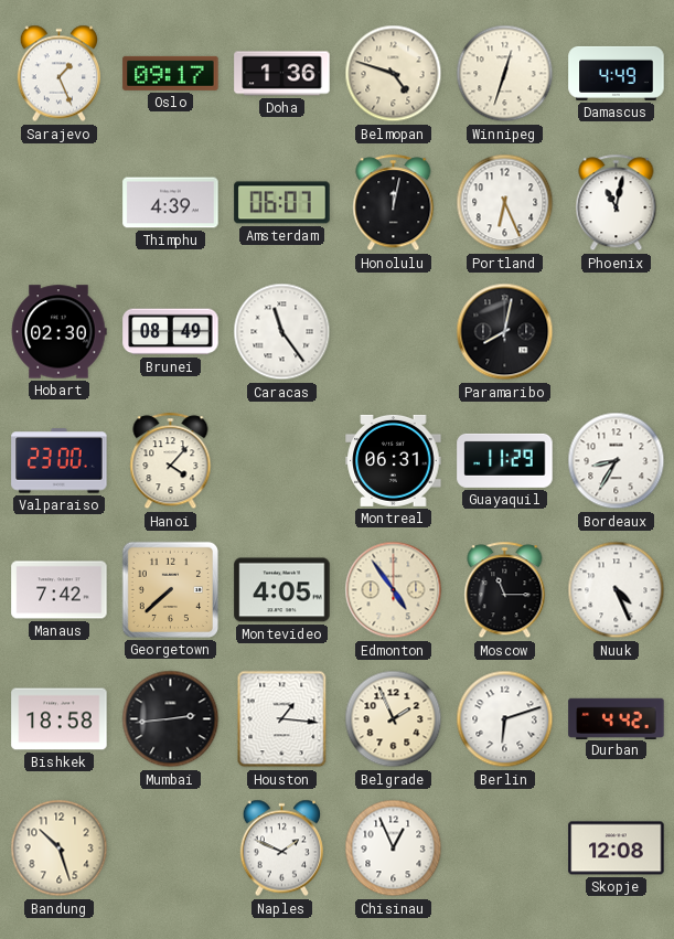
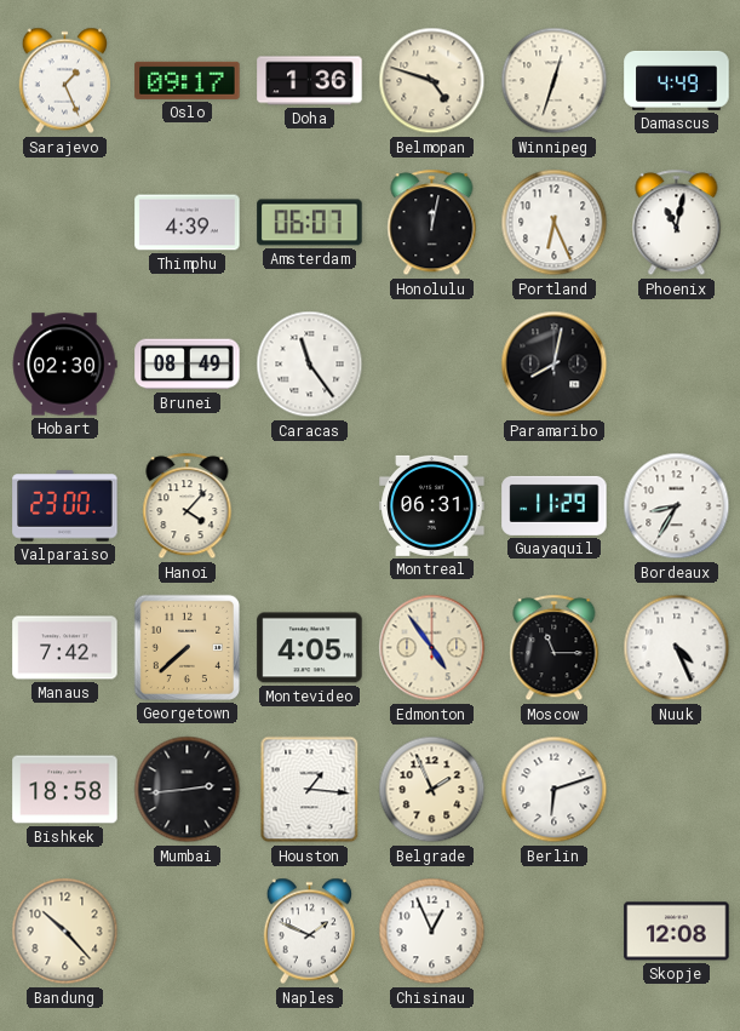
Durban: 4:42 -> none (617, 718)
Bandung: 10:27 -> 10:23 (65, 932)
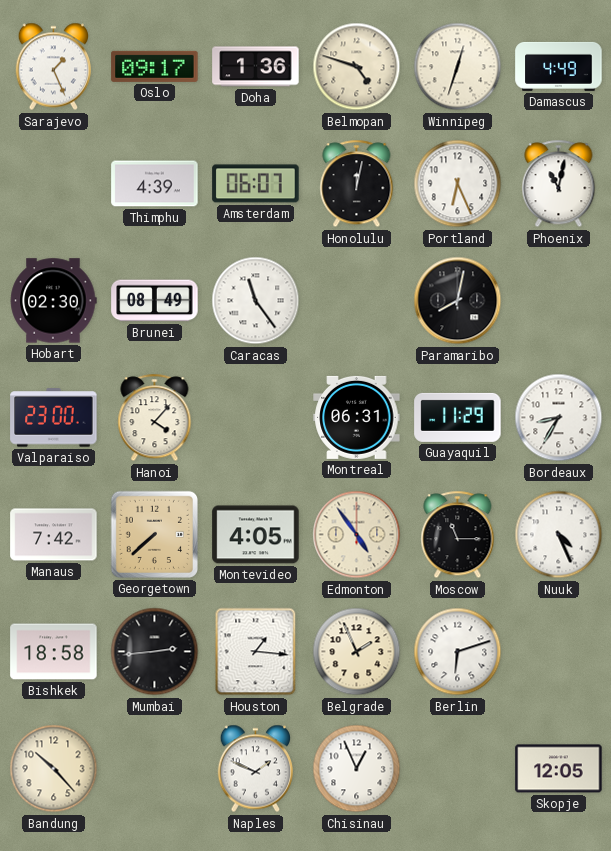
Skopje: 12:08 -> 12:05 (559, 769)
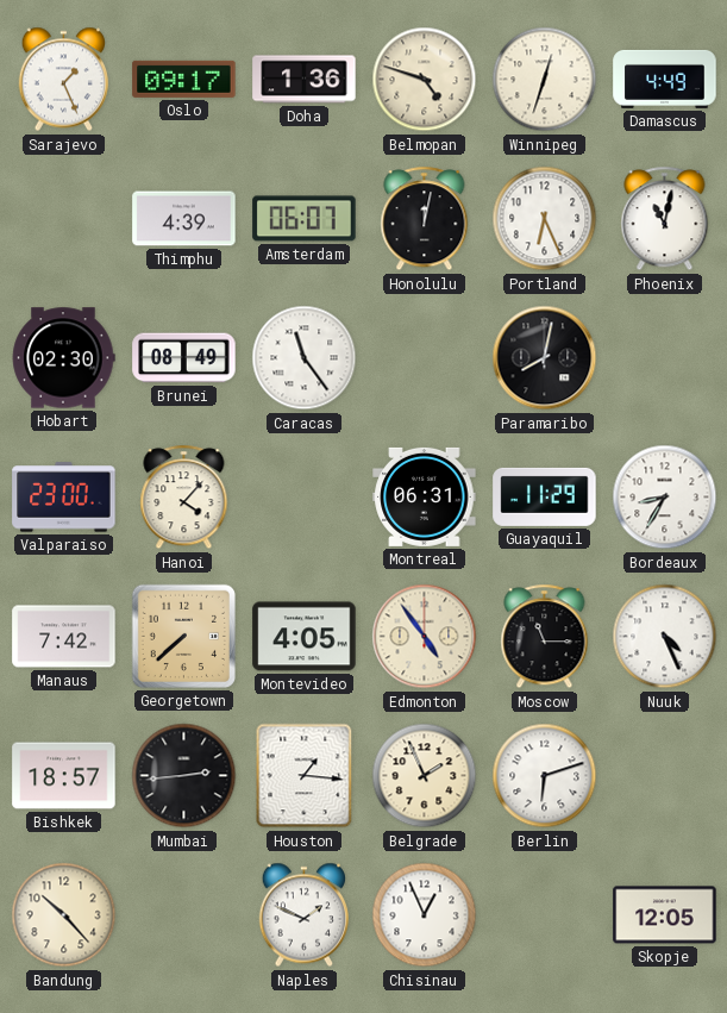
Bishkek: 18:58 -> 18:57 (64, 776)
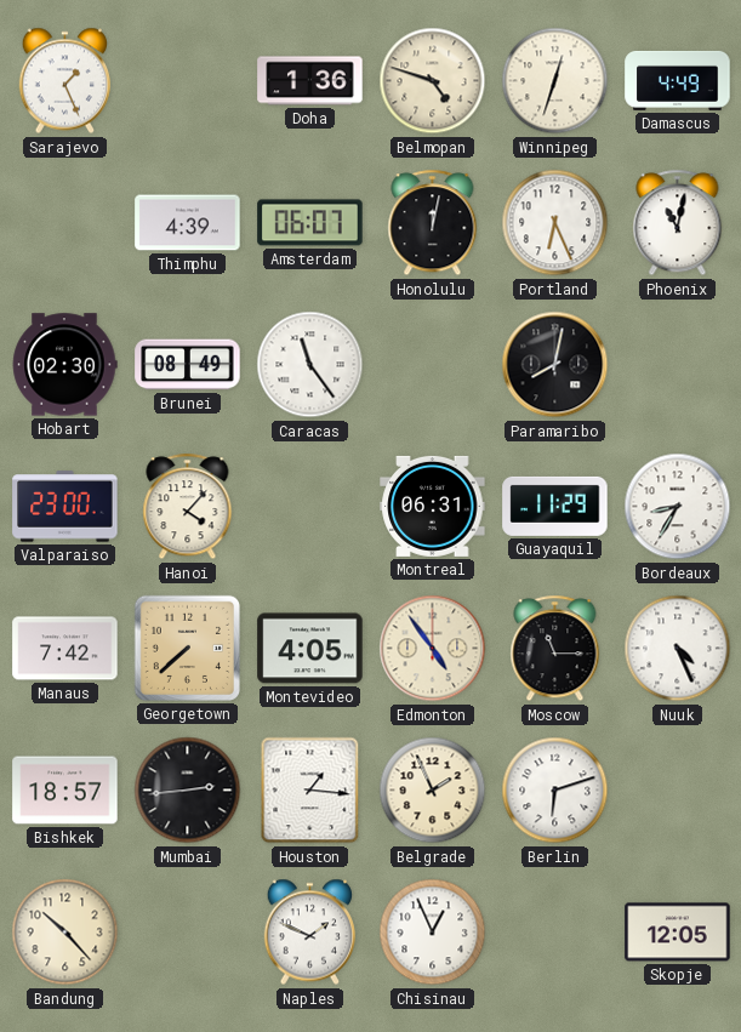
Oslo: 09:17 -> none (184, 79)
